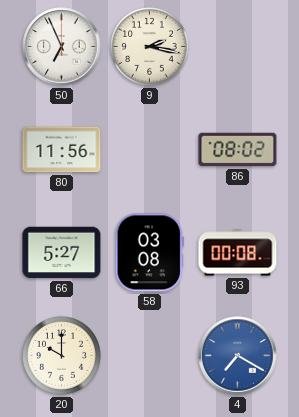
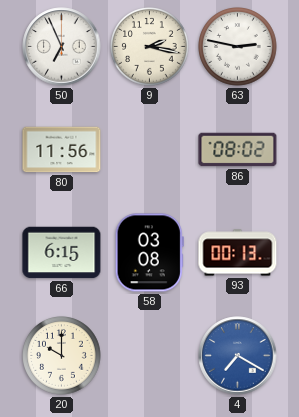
63: none -> 2:47 (238, 47)
66: 5:27 -> 6:15 (62, 253)
93: 00:08 -> 00:13 (238, 253)
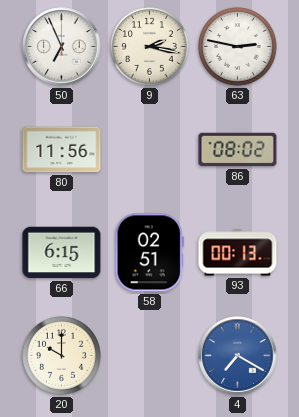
58: 03:08 -> 02:51 (149, 253)
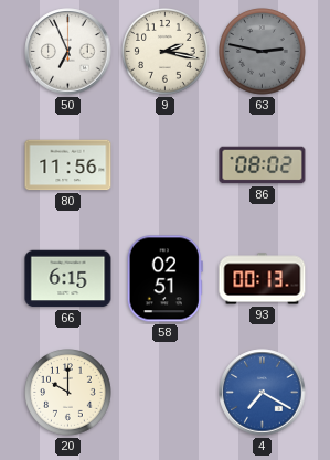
63 dial: white -> grey (263, 52)
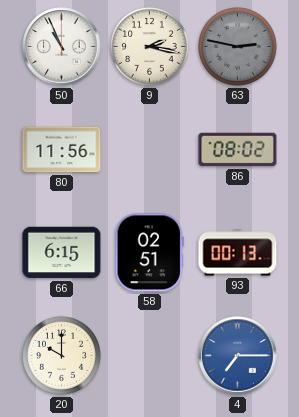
50: 6:56 -> 10:56 (62, 47)
4: 7:20 -> 7:15 (238, 356)
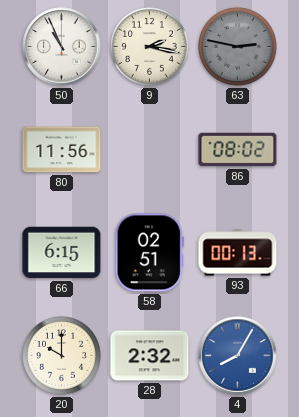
28: none -> 2:32 (150, 356)
4: 7:15 -> 8:05 (238, 356)
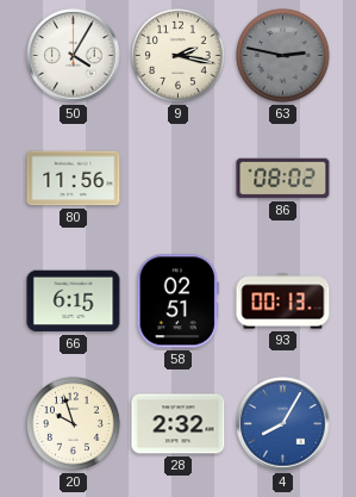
50: 10:56 -> 4:05 (74, 56)
20: 10:00 -> 9:57 (74, 424)
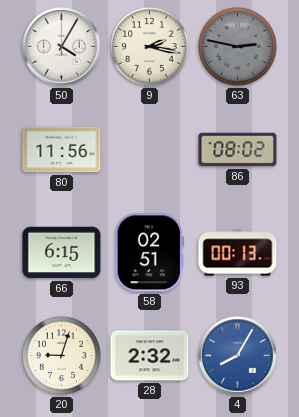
20: 9:57 -> 9:03 (62, 356)
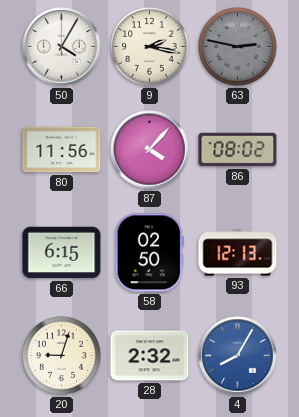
87: none -> 4:07 (150, 150)
58: 02:51 -> 02:50 (149, 253)
93: 00:13 -> 12:13 (238, 253)
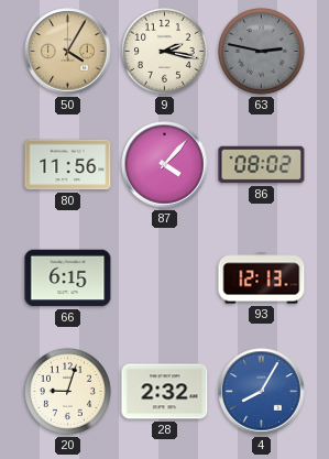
50 dial: white -> champagne (68, 52)
58: 02:50 -> none (149, 253)
